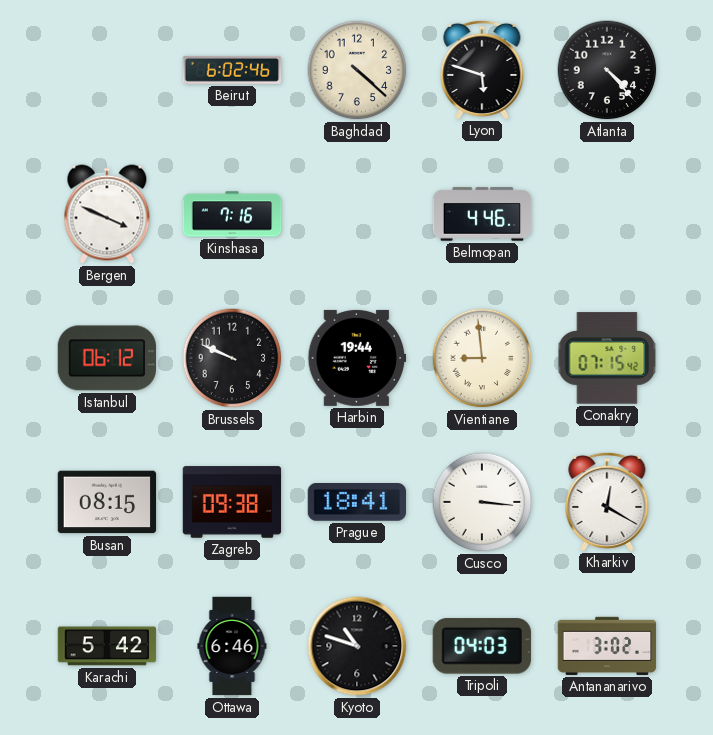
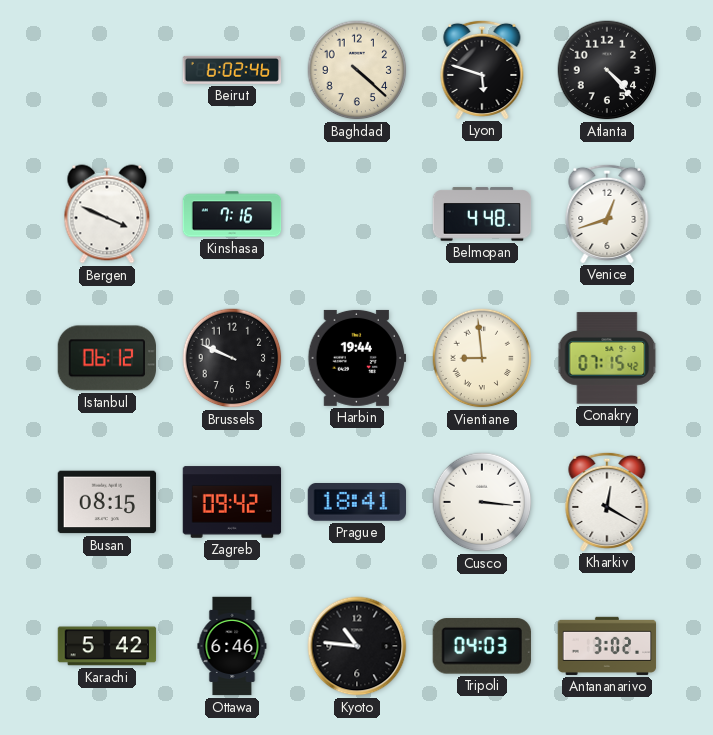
Belmopan: 4:46 -> 4:48 (482, 214)
Venice: none -> 12:42 (607, 213)
Zagreb: 09:38 -> 09:42 (232, 502)
Kyoto: 10:48 -> 10:46 (357, 646)
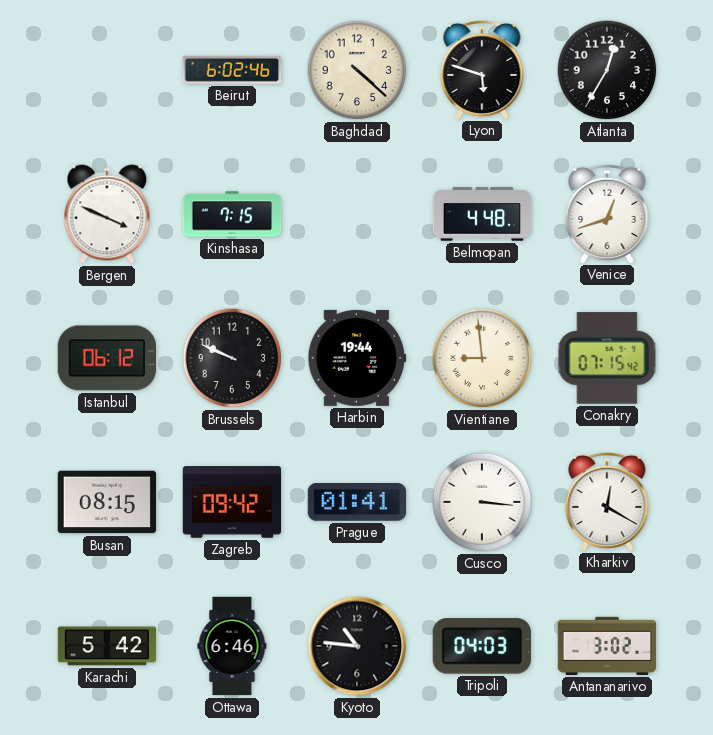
Atlanta: 4:23 -> 12:35 (607, 70)
Kinshasa: 7:16 -> 7:15 (232, 214)
Prague: 18:41 -> 01:41 (357, 503)
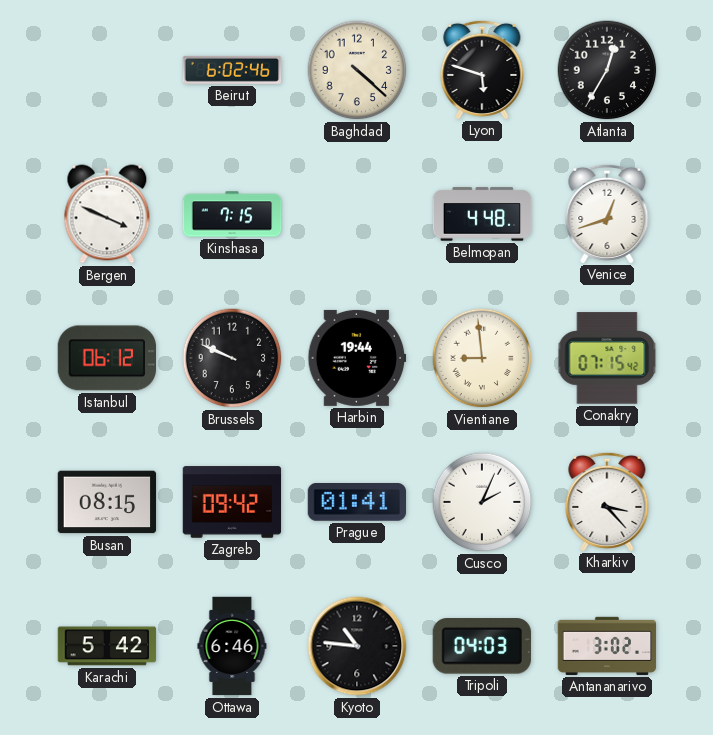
Cusco: 3:16 -> 2:04 (482, 502)
Kharkiv: 12:20 -> 3:23 (607, 501)
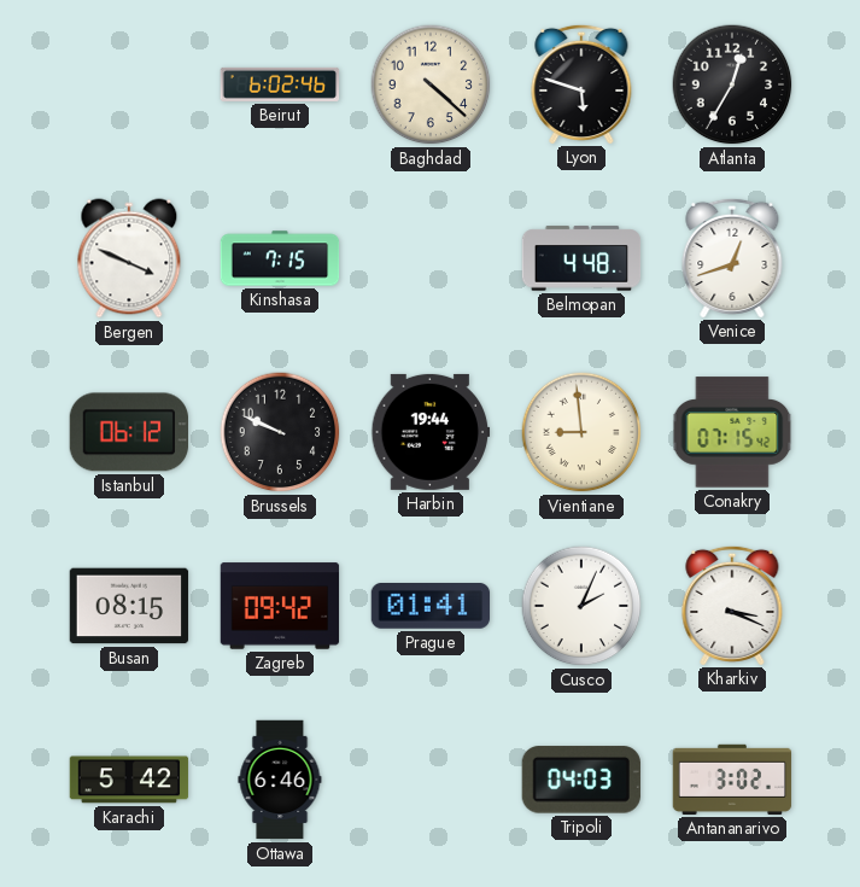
Kharkiv: 3:23 -> 3:19 (732, 605)
Kyoto: 10:46 -> none (357, 646)
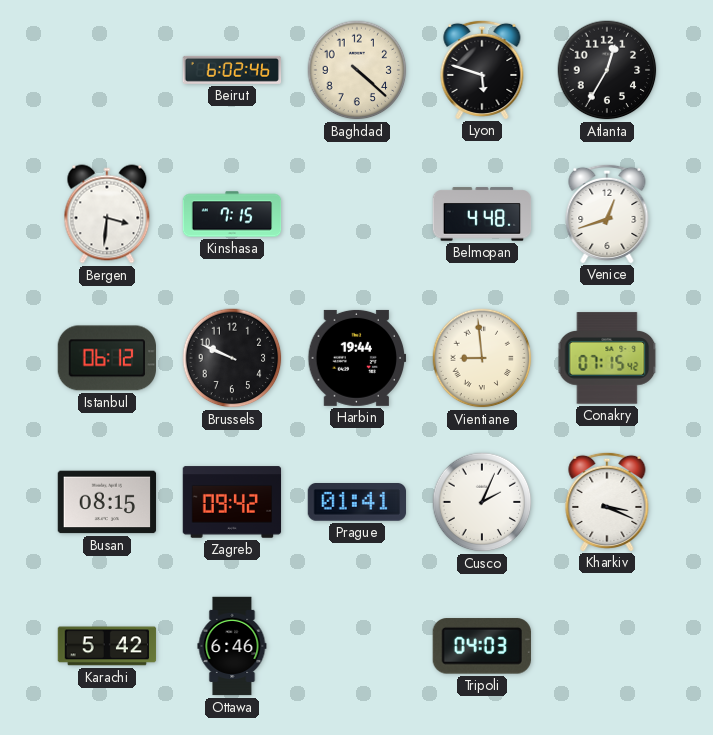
Bergen: 3:49 -> 3:31 (107, 214)
Antananarivo: 3:02 -> none (732, 780)
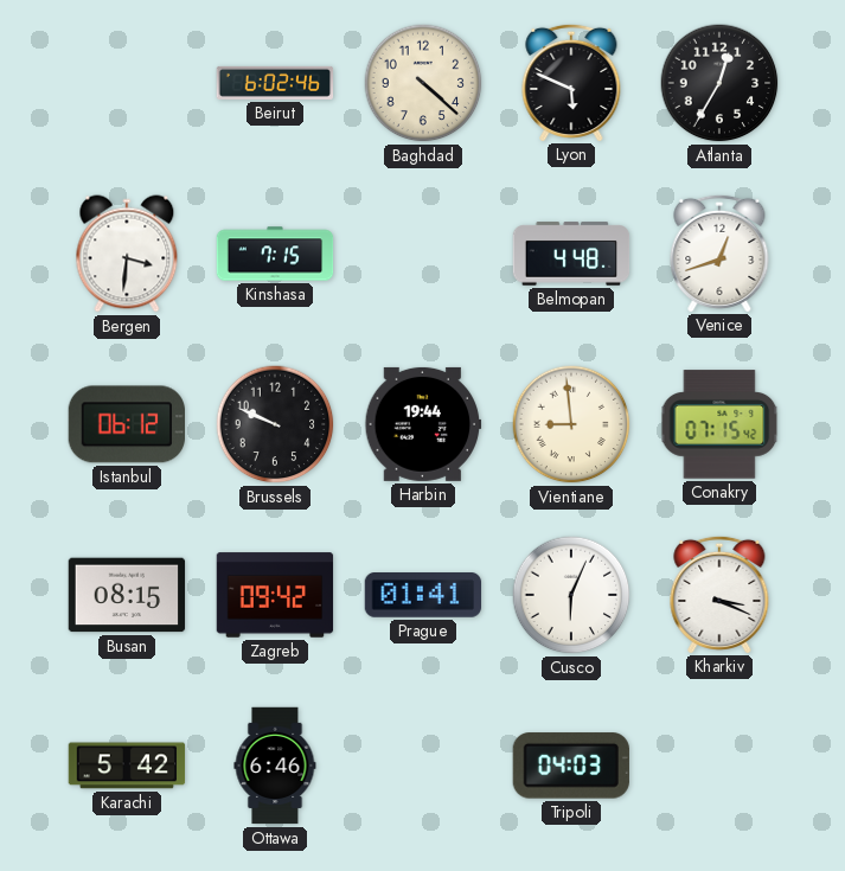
Lyon: 5:48 -> 5:49 (571, 82)
Cusco: 2:04 -> 6:04 (571, 595)
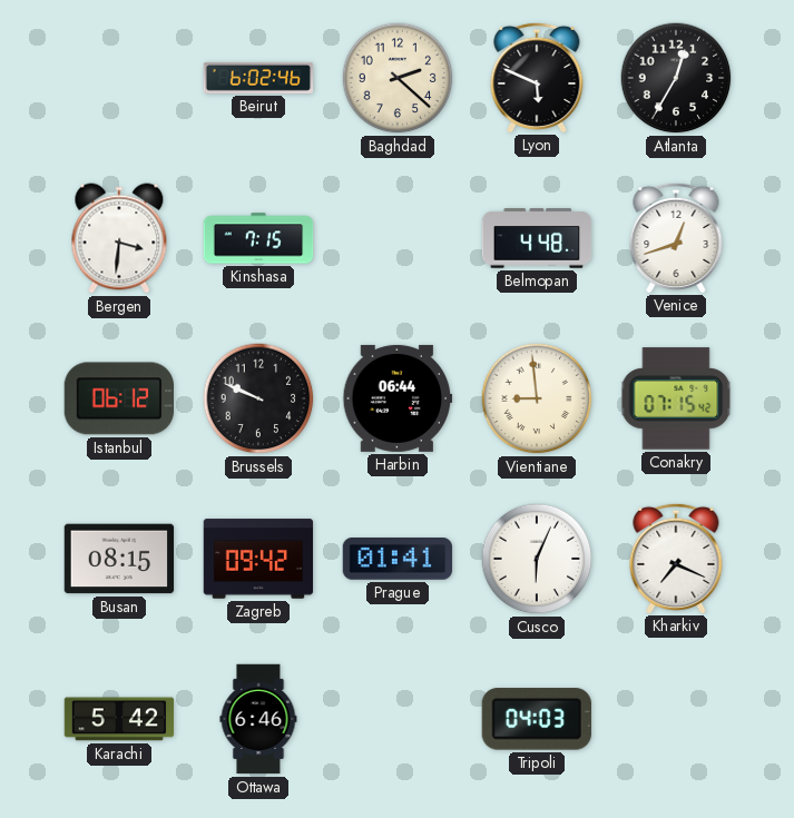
Baghdad: 4:22 -> 2:22 (398, 78)
Harbin: 19:44 -> 06:44 (398, 398)
Kharkiv: 3:19 -> 7:19 (676, 558)
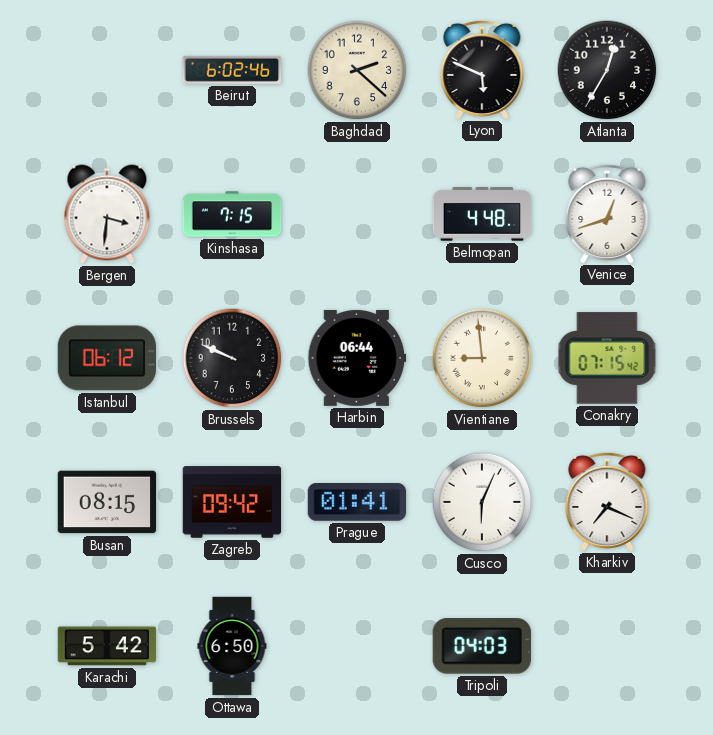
Ottawa: 6:46 -> 6:50 (232, 646)
